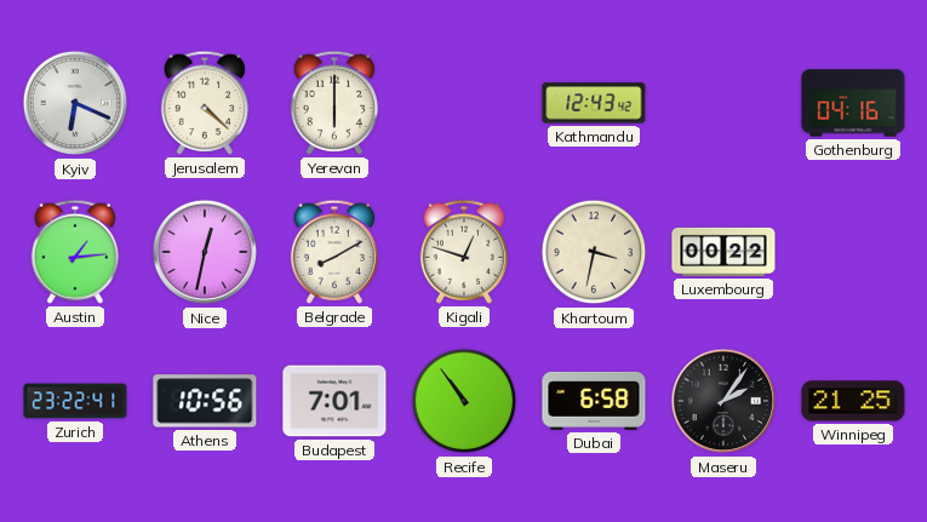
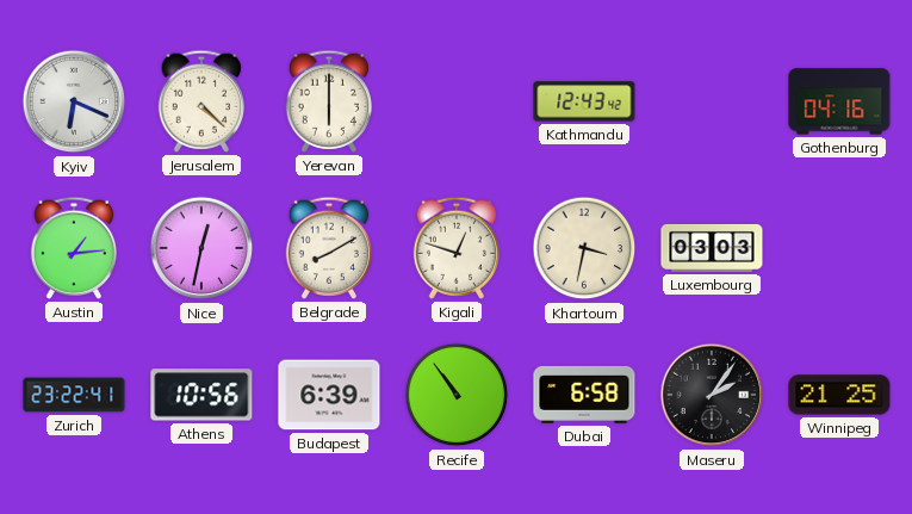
Luxembourg: 00:22 -> 03:03 (712, 248)
Budapest: 7:01 -> 6:39 (329, 395)
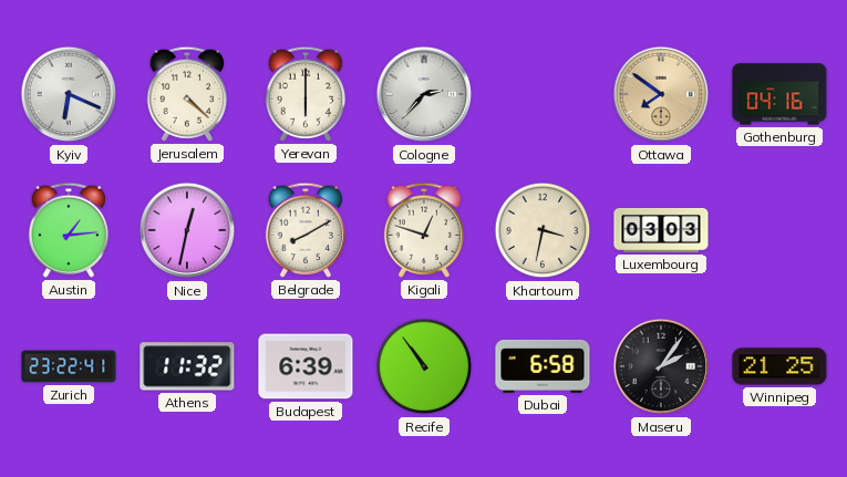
Cologne: none -> 2:37 (424, 94)
Kathmandu: 12:43 -> none (584, 101)
Ottawa: none -> 7:51 (661, 94)
Athens: 10:56 -> 11:32 (187, 366)
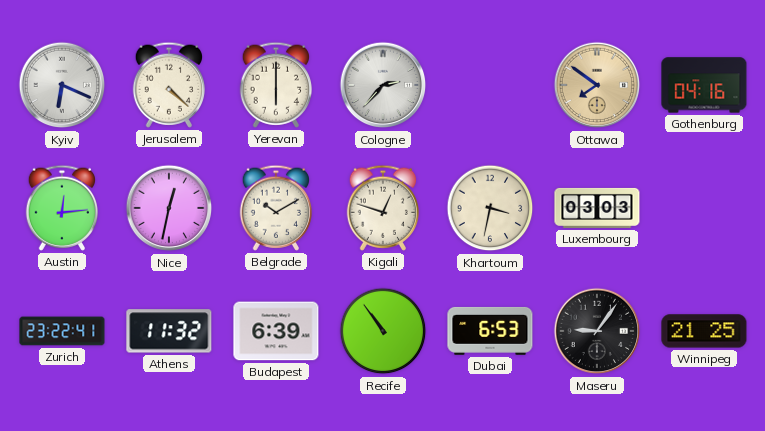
Austin: 1:14 -> 12:14 (61, 208)
Belgrade: 8:10 -> 10:10 (275, 208)
Dubai: 6:58 -> 6:53 (490, 331)
Maseru: 2:06 -> 9:06 (597, 331)
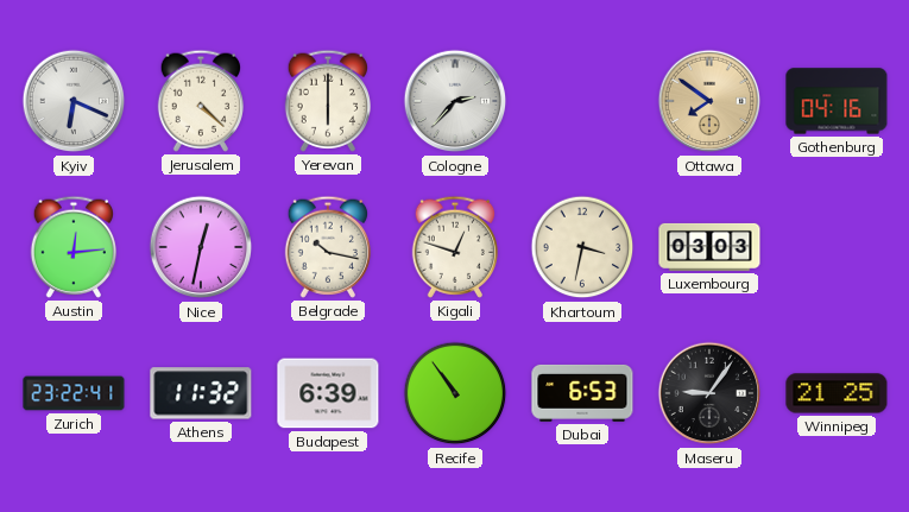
Belgrade: 10:10 -> 10:17 (327, 247)
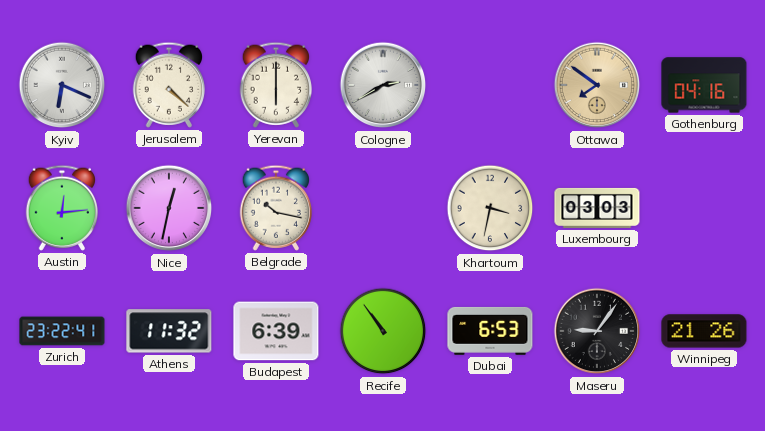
Cologne: 2:37 -> 2:40 (383, 85)
Kigali: 12:48 -> none (454, 247)
Winnipeg: 21:25 -> 21:26 (704, 331)
